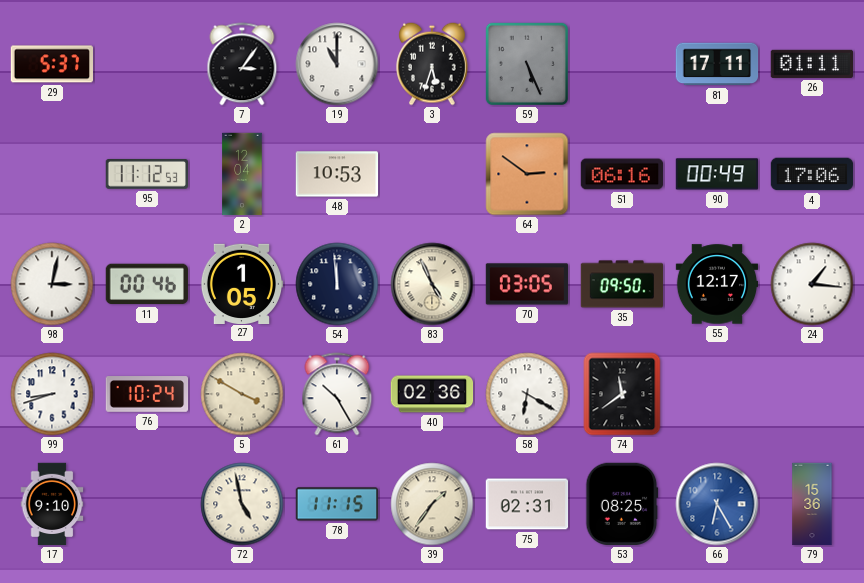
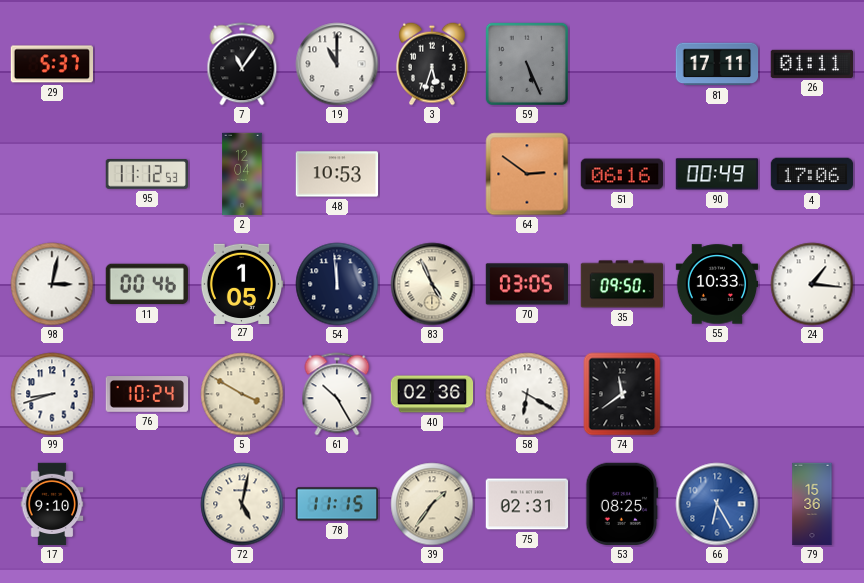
7: 3:06 -> 11:06 (242, 64)
55: 12:17 -> 10:33 (717, 284)
72: 4:58 -> 5:02 (242, 504)
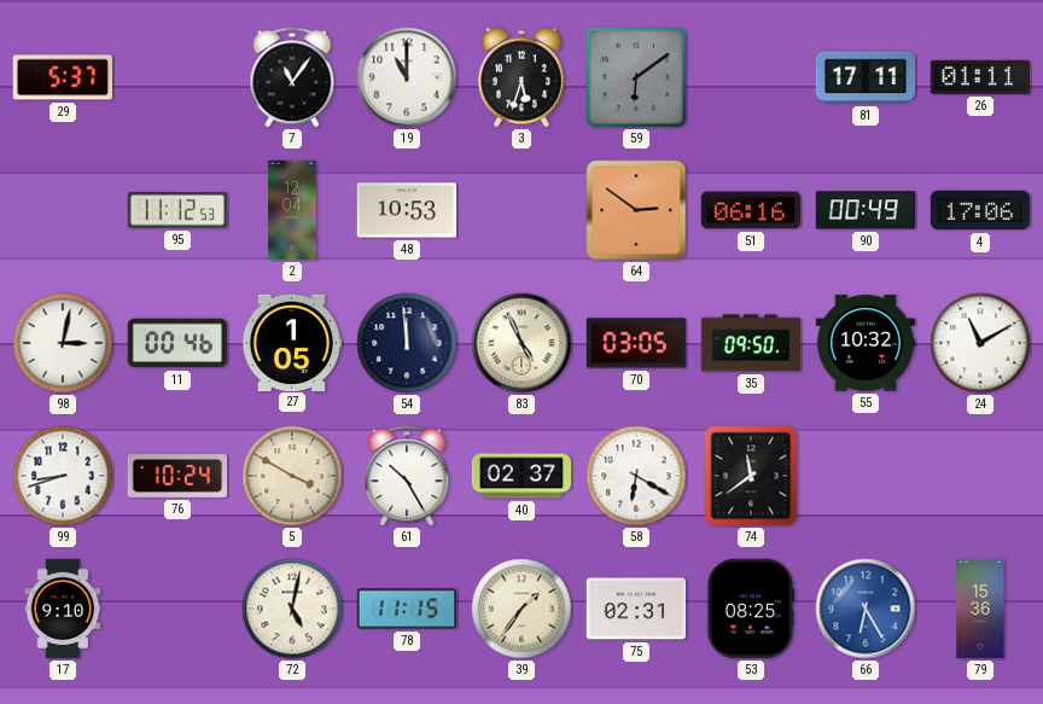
59: 5:26 -> 6:09 (636, 77)
55: 10:33 -> 10:32 (866, 343)
24: 1:16 -> 11:10 (980, 343)
40: 02:36 -> 02:37 (521, 476)
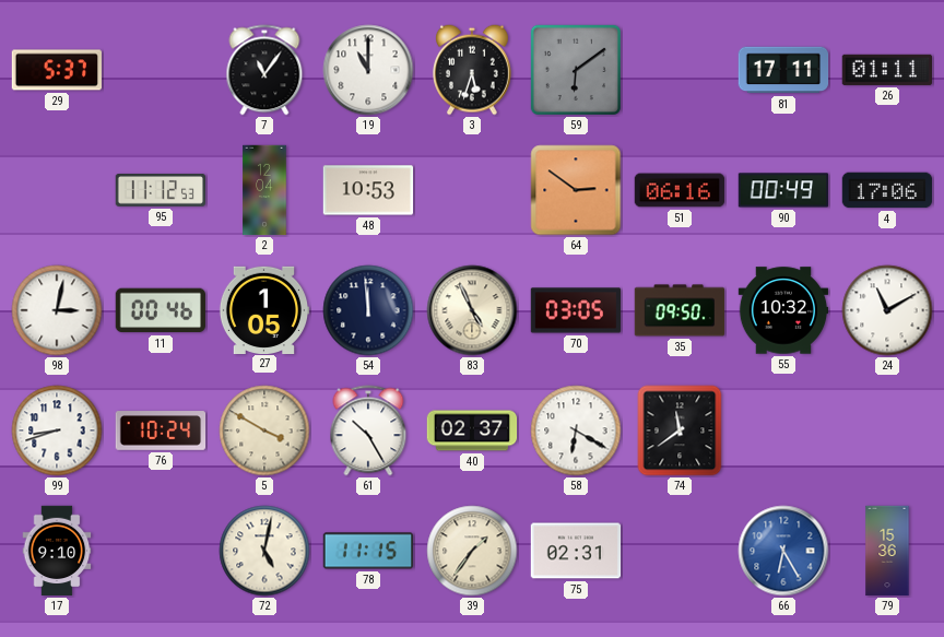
53: 08:25 -> none (751, 609)
